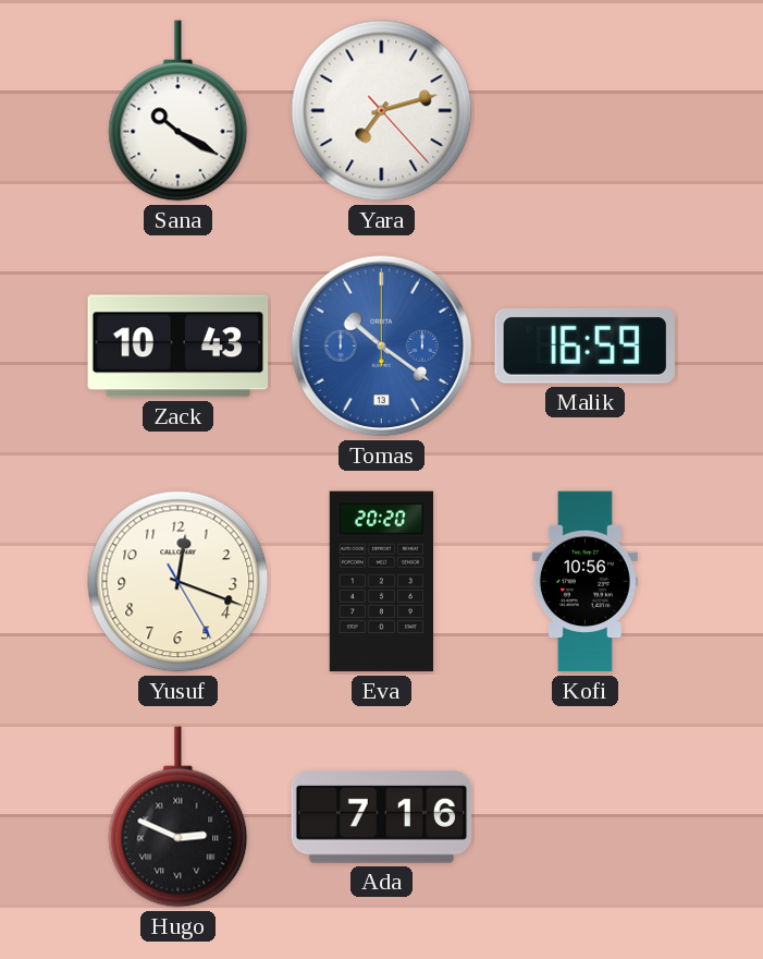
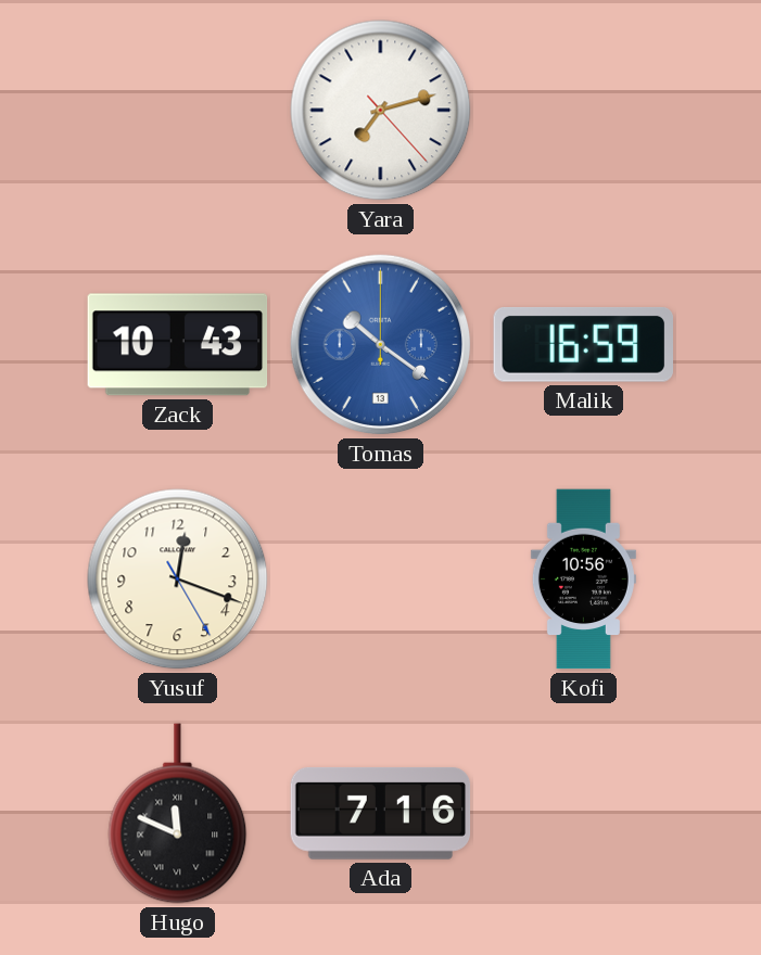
Sana: 10:20 -> none (179, 111)
Eva: 20:20 -> none (382, 582)
Hugo: 2:49 -> 11:49 (178, 814)
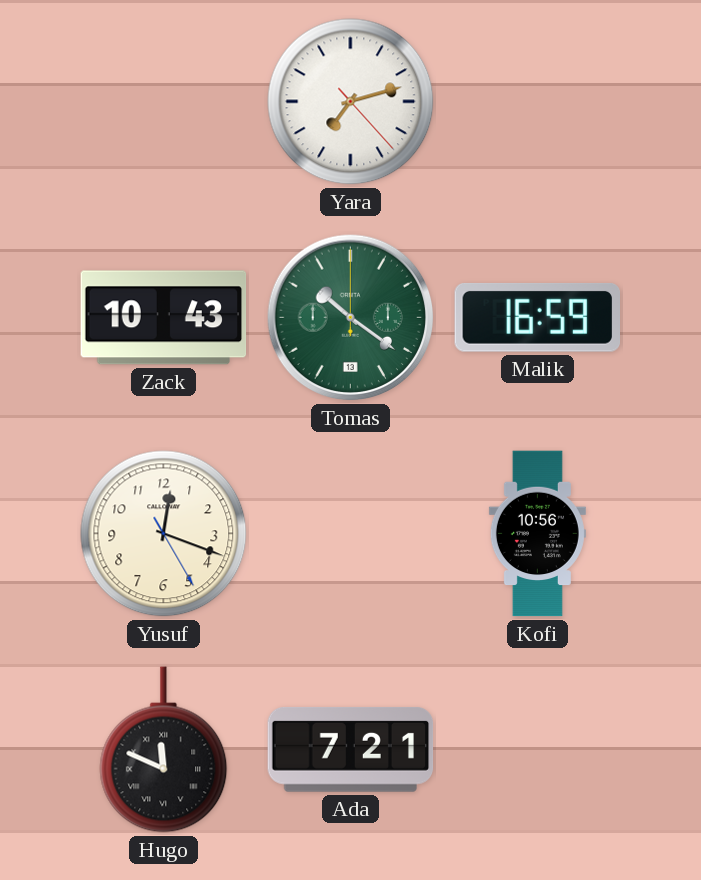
Tomas dial: blue -> green (351, 318)
Ada: 7:16 -> 7:21 (351, 749)
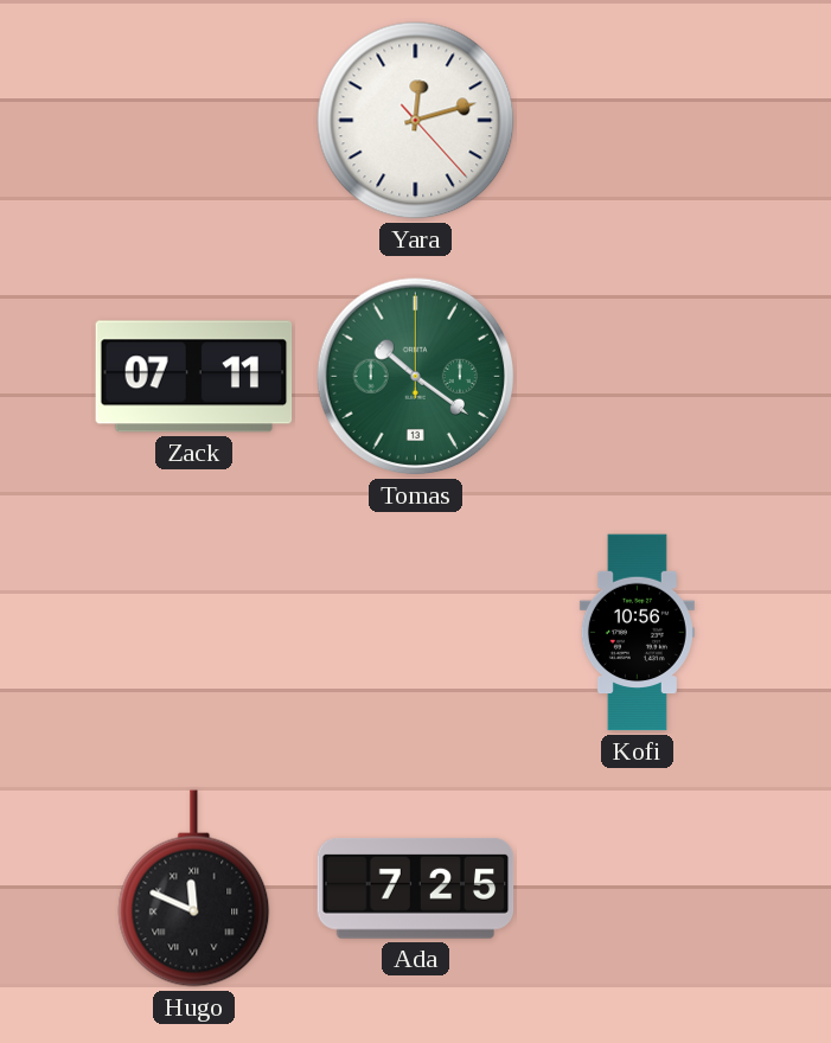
Yara: 7:12 -> 12:12 (416, 121)
Zack: 10:43 -> 07:11 (194, 377)
Malik: 16:59 -> none (537, 317)
Yusuf: 12:18 -> none (164, 534)
Ada: 7:21 -> 7:25 (416, 888)
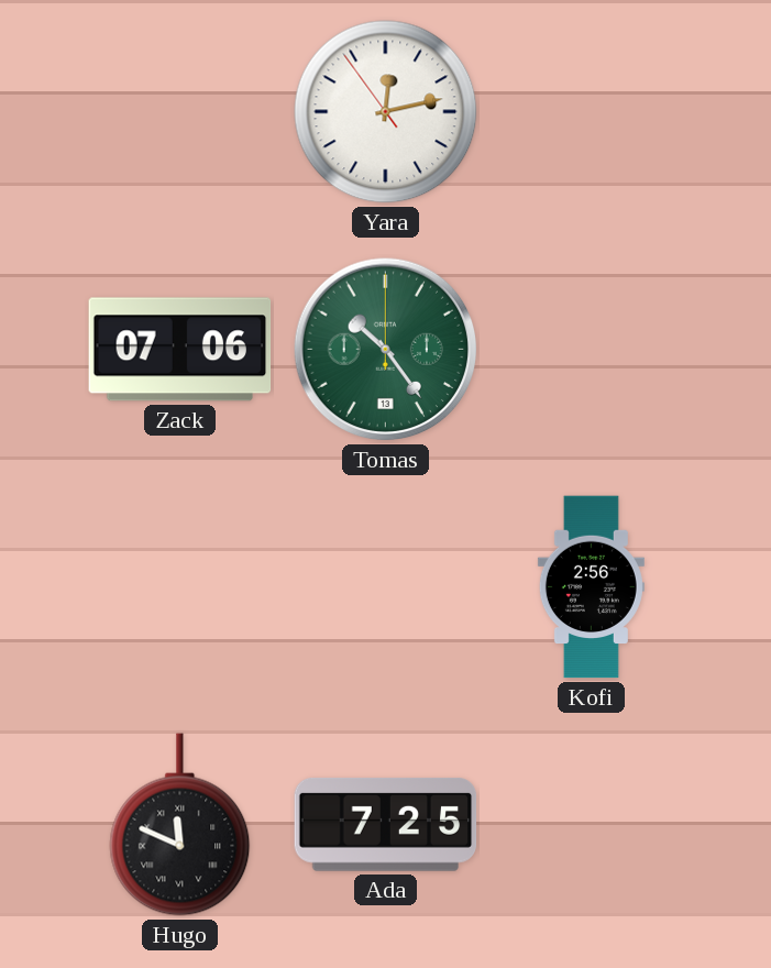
Yara: 12:12:23 -> 12:12:54 (386, 112)
Zack: 07:11 -> 07:06 (180, 350)
Tomas: 10:21 -> 10:24 (386, 350)
Kofi: 10:56 -> 2:56 (591, 587)
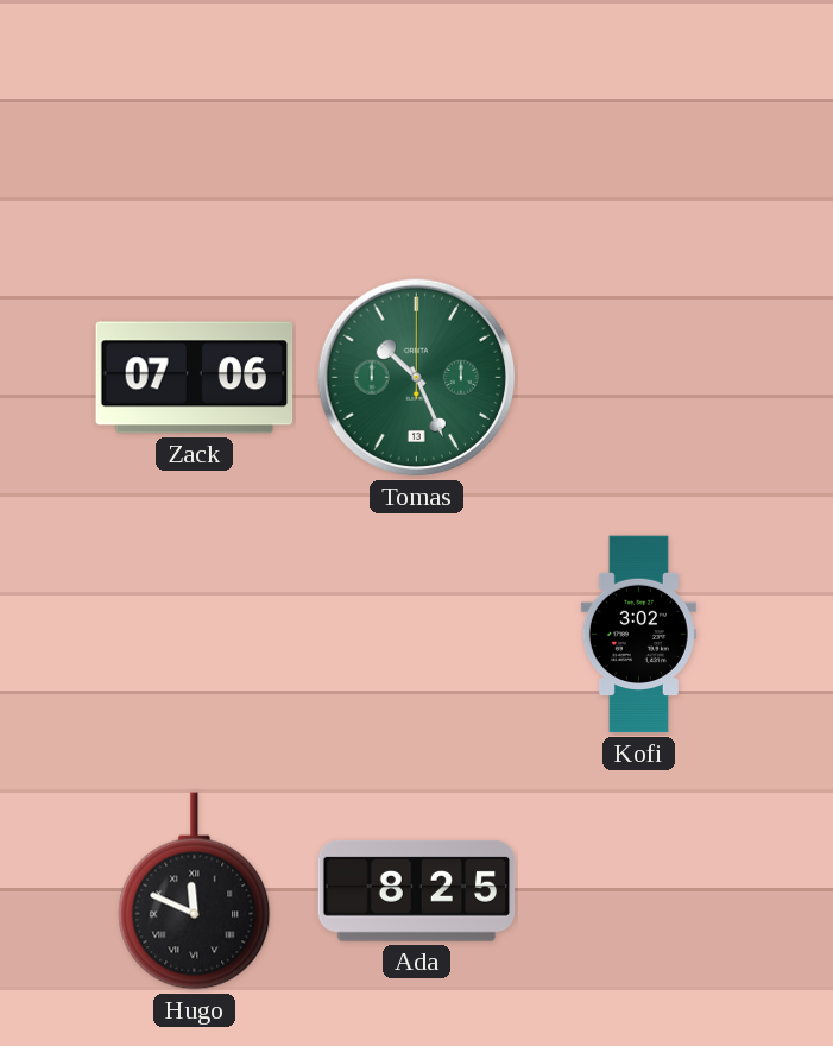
Yara: 12:12 -> none (386, 112)
Tomas: 10:24 -> 10:26 (417, 378)
Kofi: 2:56 -> 3:02 (638, 635)
Ada: 7:25 -> 8:25 (417, 890)
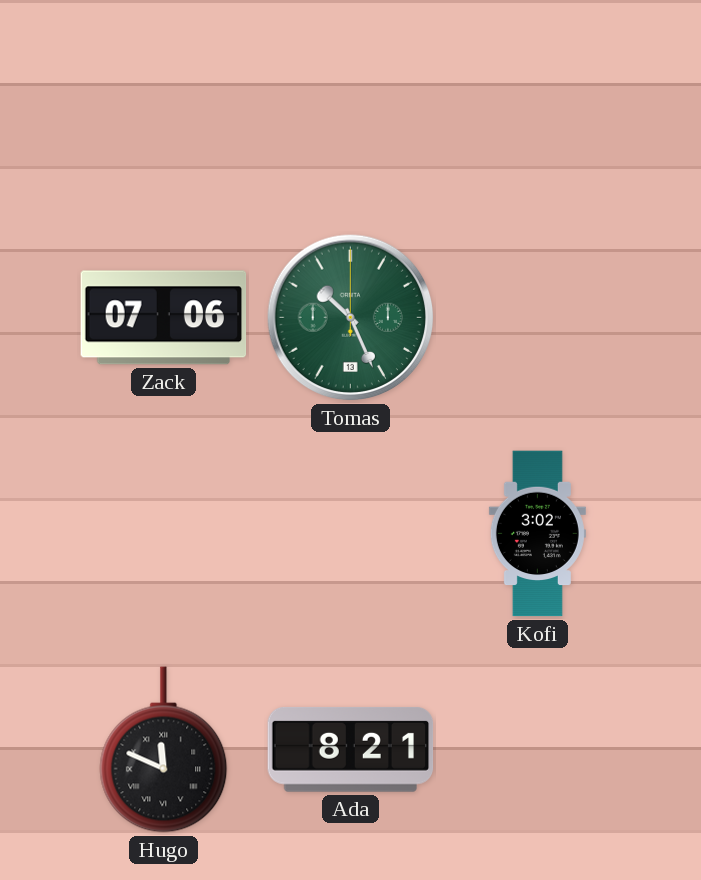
Ada: 8:25 -> 8:21 (351, 749)
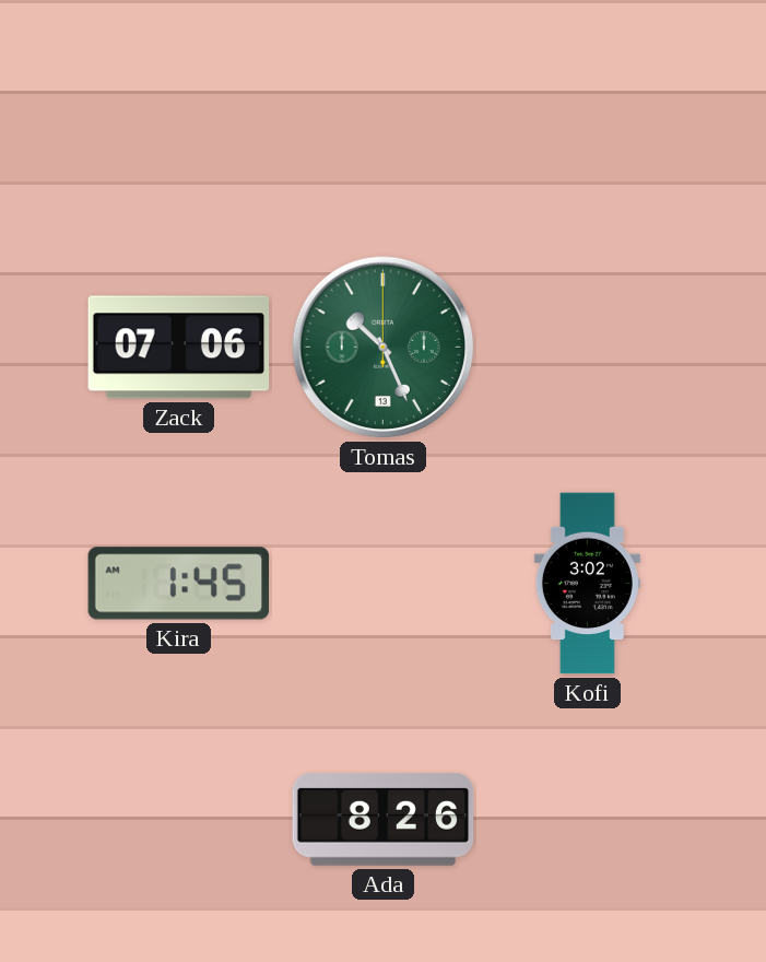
Kira: none -> 1:45 (179, 584)
Hugo: 11:49 -> none (164, 750)
Ada: 8:21 -> 8:26 (384, 819)
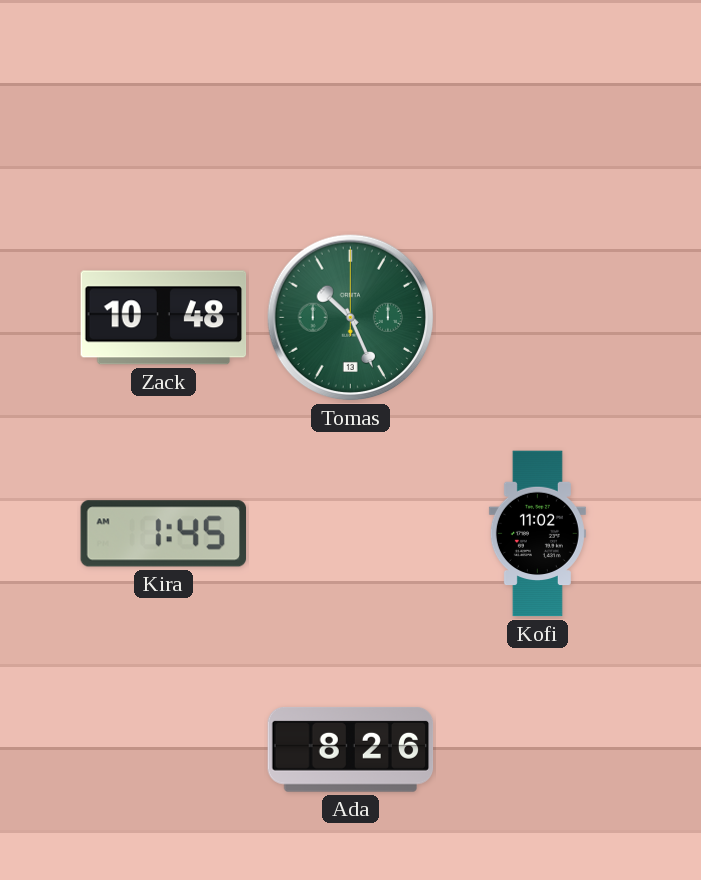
Zack: 07:06 -> 10:48 (164, 318)
Kofi: 3:02 -> 11:02 (537, 534)
